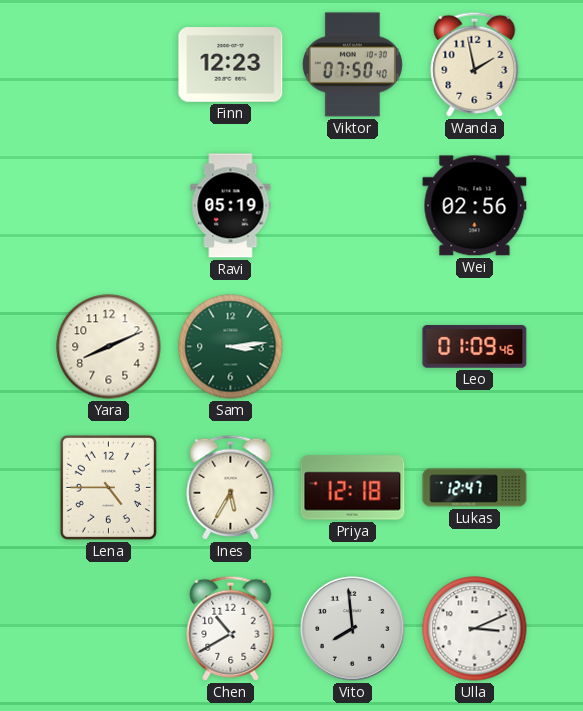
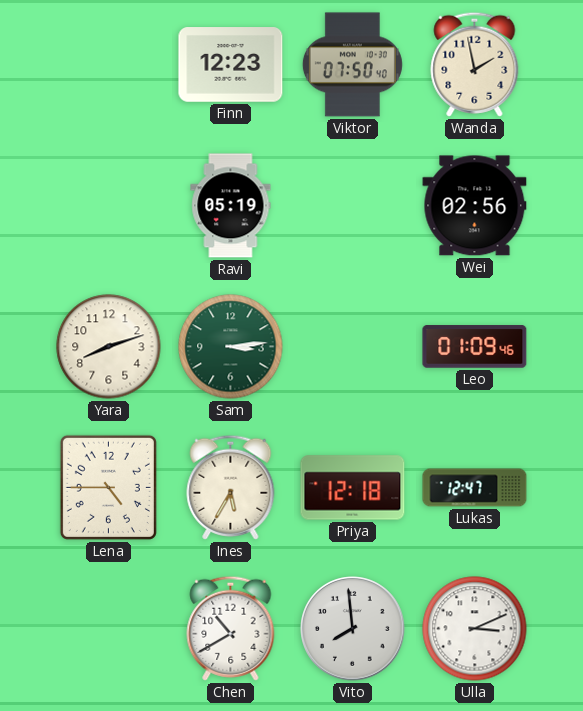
Yara: 8:11 -> 8:12 (109, 347)
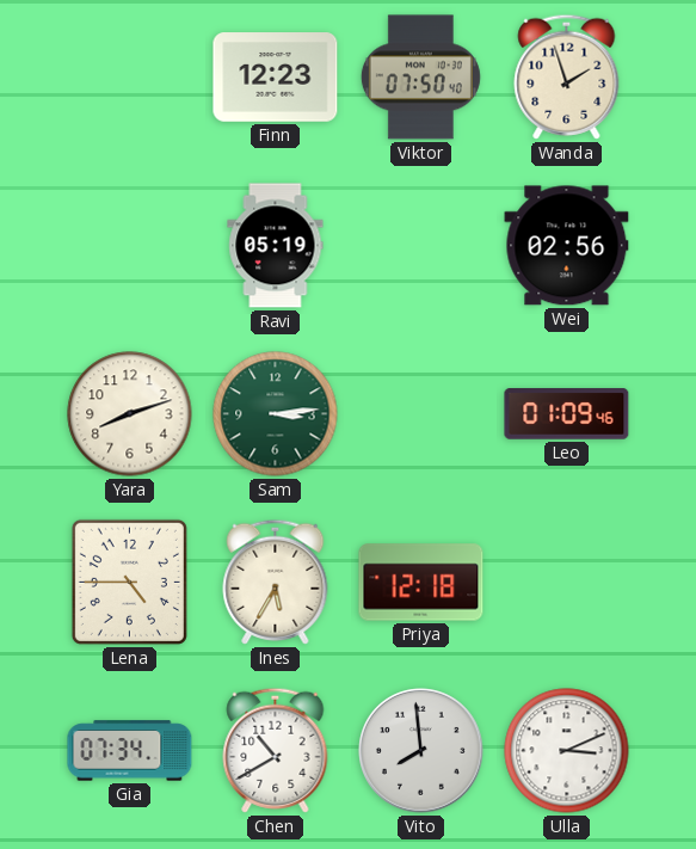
Wanda: 1:58 -> 1:57 (567, 76)
Lukas: 12:47 -> none (475, 488)
Gia: none -> 07:34 (130, 751)
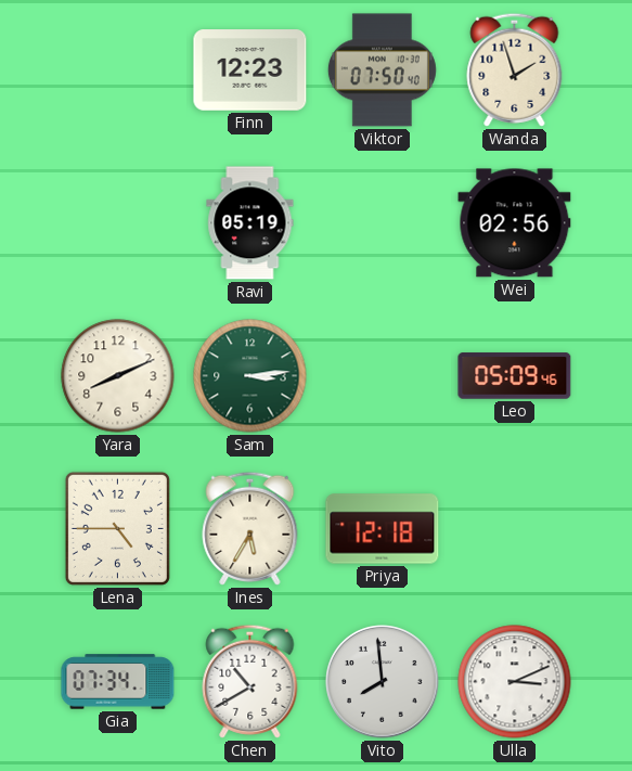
Yara: 8:12 -> 8:11 (118, 376)
Leo: 01:09 -> 05:09 (515, 376)
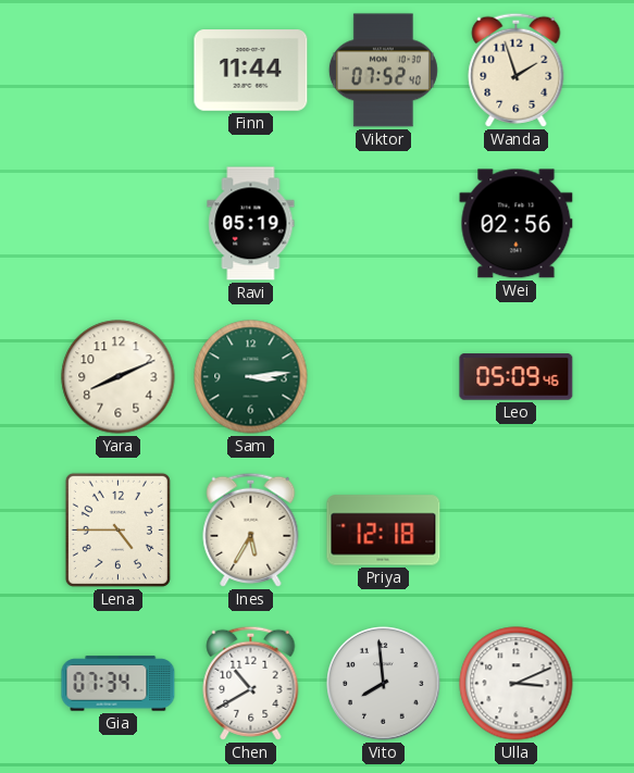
Finn: 12:23 -> 11:44 (251, 71)
Viktor: 07:50 -> 07:52 (383, 71)
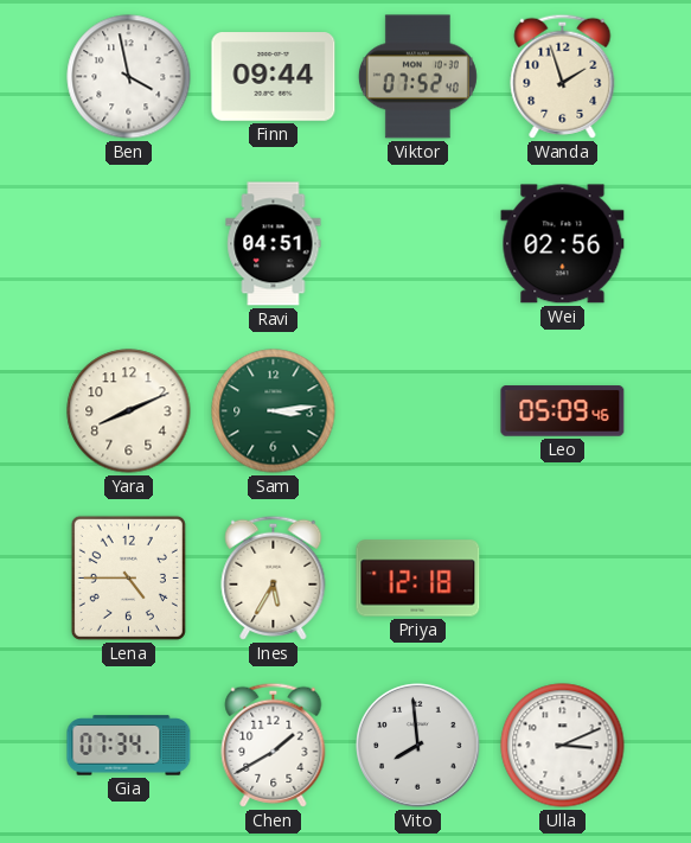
Ben: none -> 3:58 (129, 77)
Finn: 11:44 -> 09:44 (274, 77)
Ravi: 05:19 -> 04:51 (274, 244)
Chen: 10:40 -> 1:40 (274, 745)
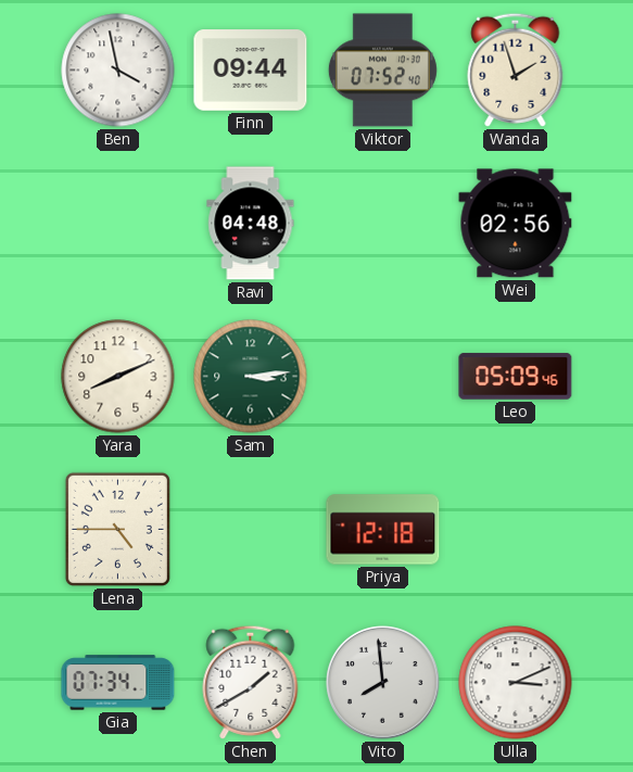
Ravi: 04:51 -> 04:48 (251, 224)
Ines: 5:35 -> none (274, 577)
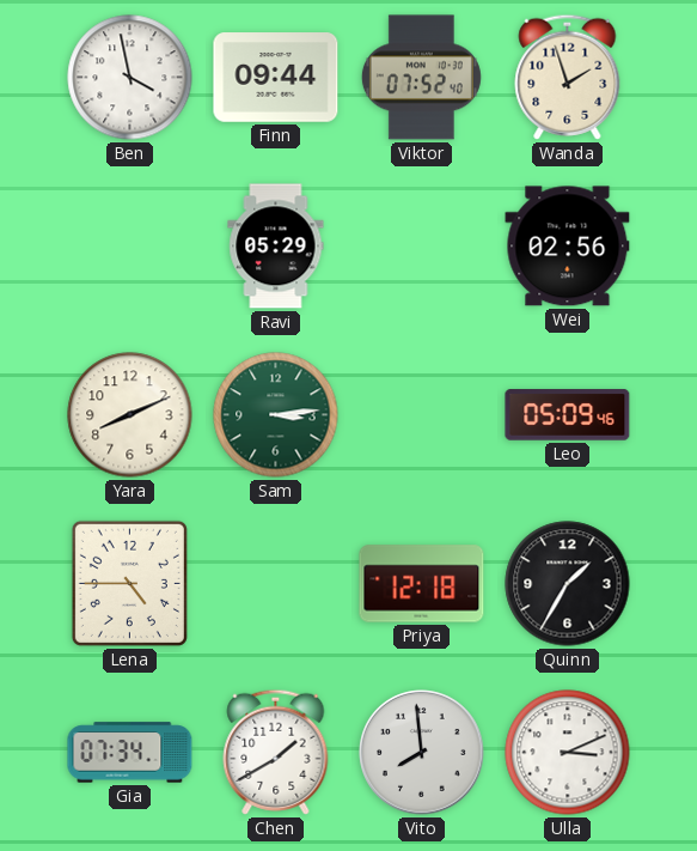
Ravi: 04:48 -> 05:29 (276, 247)
Quinn: none -> 1:35 (568, 584)
